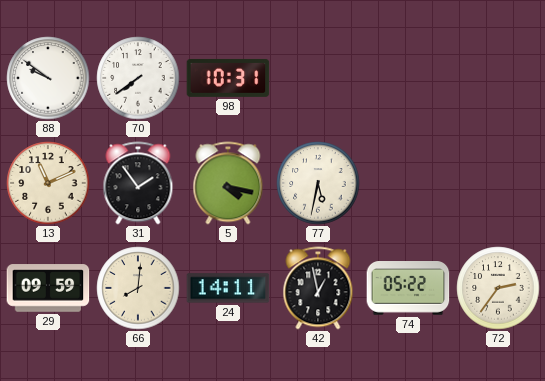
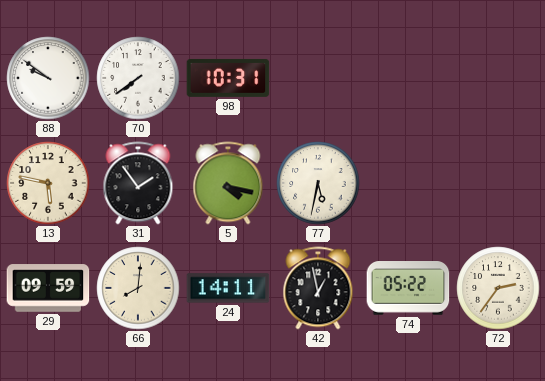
13: 11:11 -> 5:47 (48, 183)
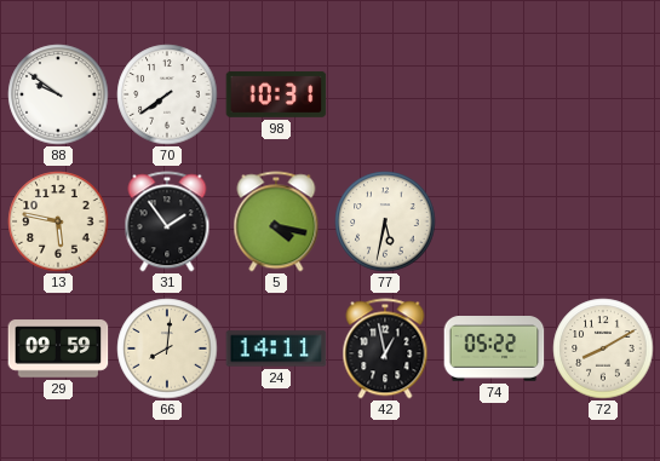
72: 2:36 -> 8:10 (603, 348)
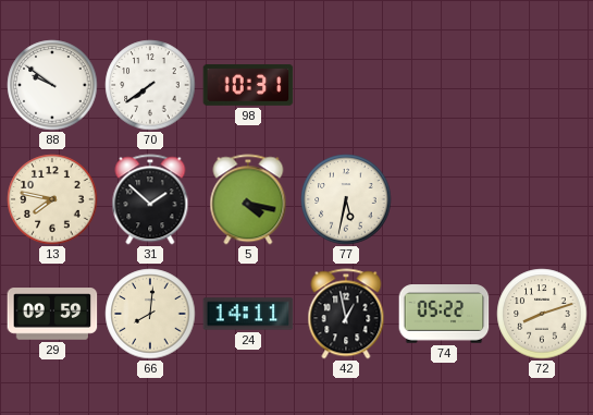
13: 5:47 -> 7:47 (52, 199)
31: 1:54 -> 1:52 (150, 199)
72: 8:10 -> 8:12 (542, 314)
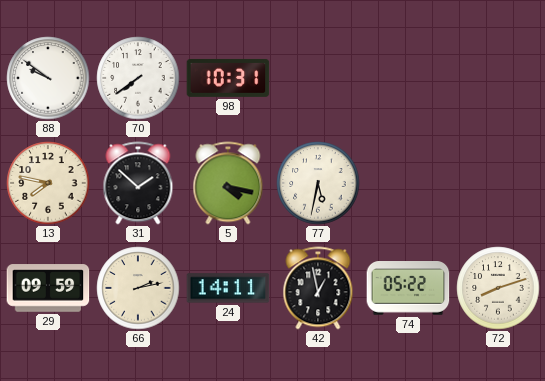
66: 8:01 -> 2:13 (138, 288)
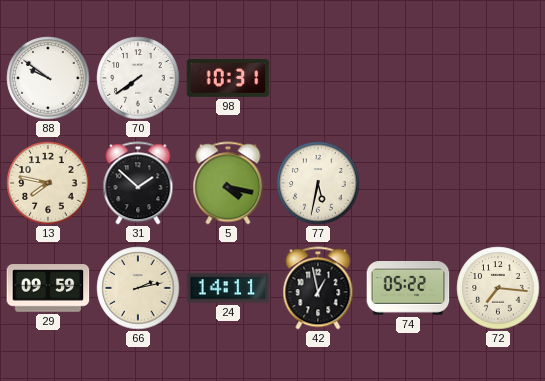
72: 8:12 -> 7:16 (498, 288)
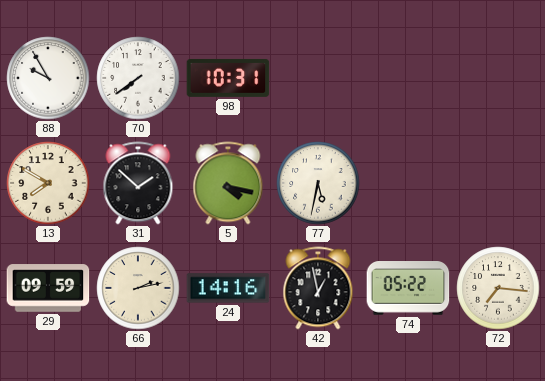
88: 9:51 -> 9:55 (48, 78)
13: 7:47 -> 7:50 (48, 183)
24: 14:11 -> 14:16 (228, 288)
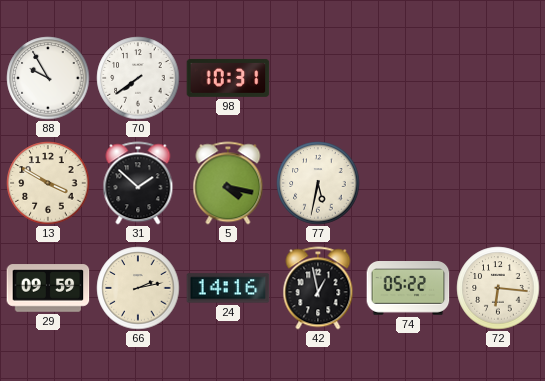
13: 7:50 -> 3:50 (48, 183)
72: 7:16 -> 6:16 (498, 288)
